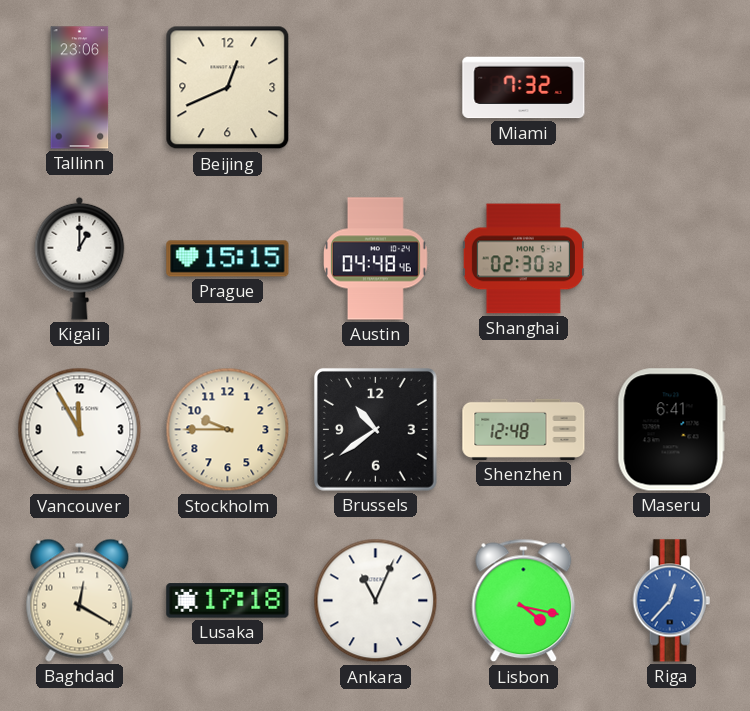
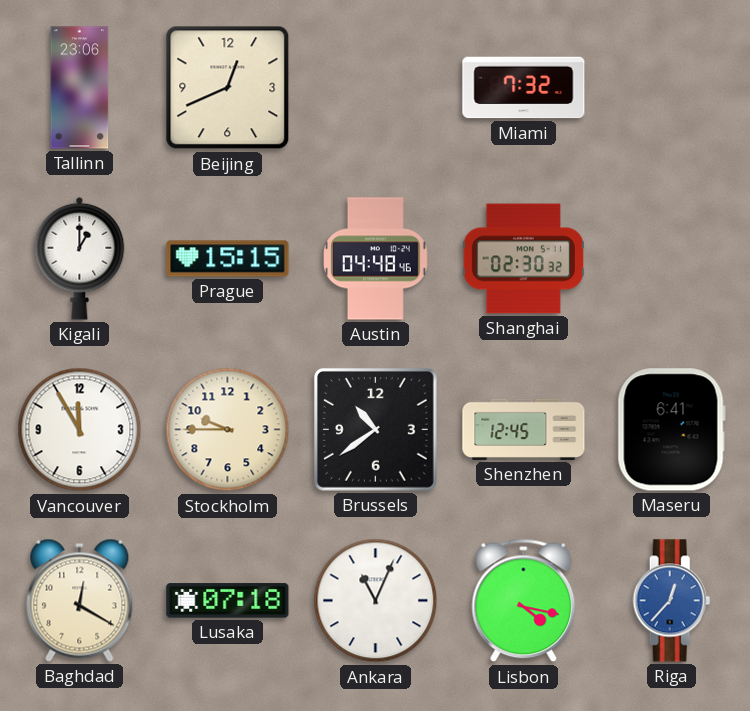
Shenzhen: 12:48 -> 12:45 (524, 429)
Lusaka: 17:18 -> 07:18 (228, 601)
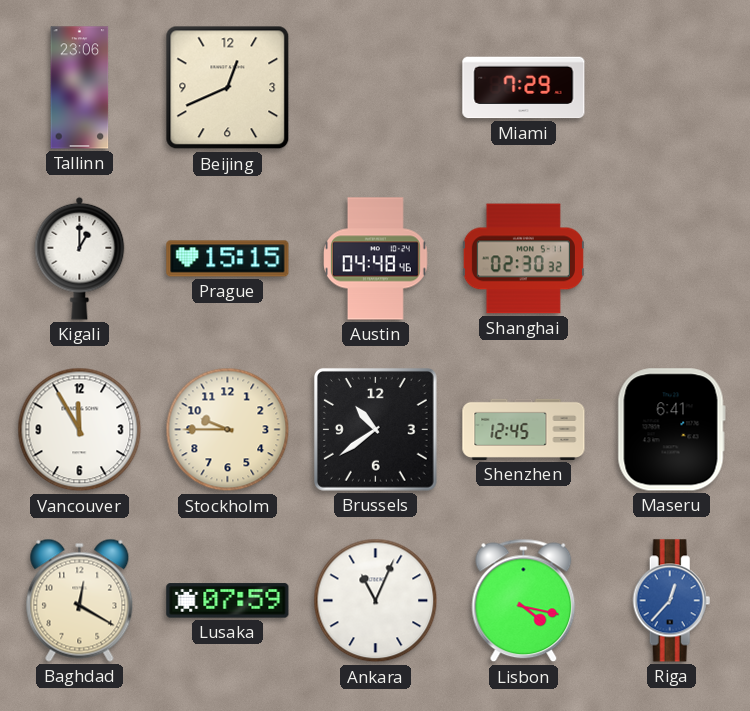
Miami: 7:32 -> 7:29 (524, 88)
Lusaka: 07:18 -> 07:59 (228, 601)
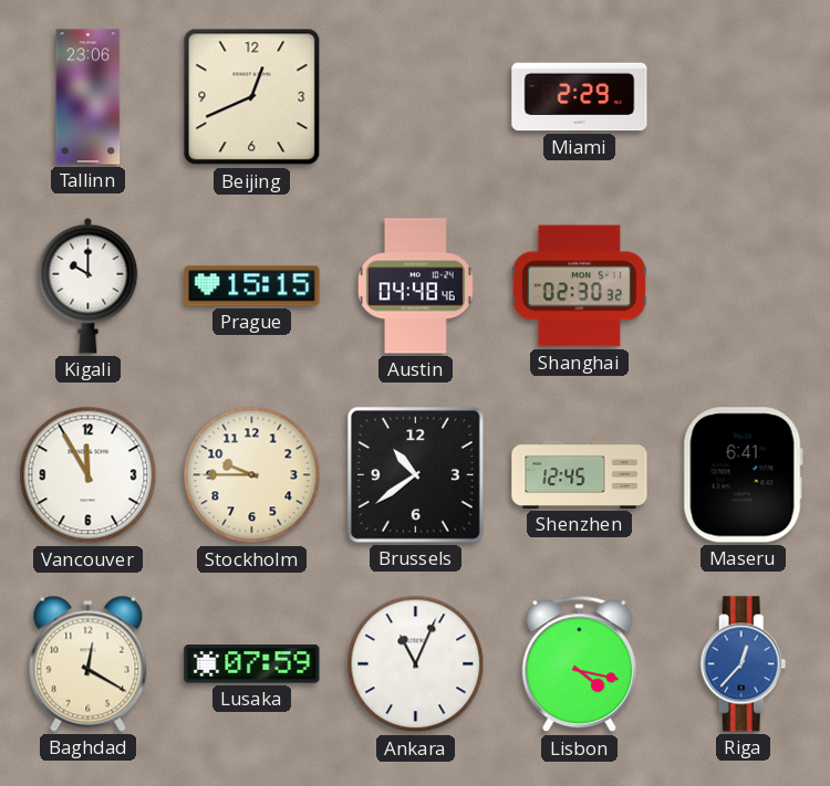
Miami: 7:29 -> 2:29 (580, 97)
Kigali: 1:00 -> 10:00 (89, 285)
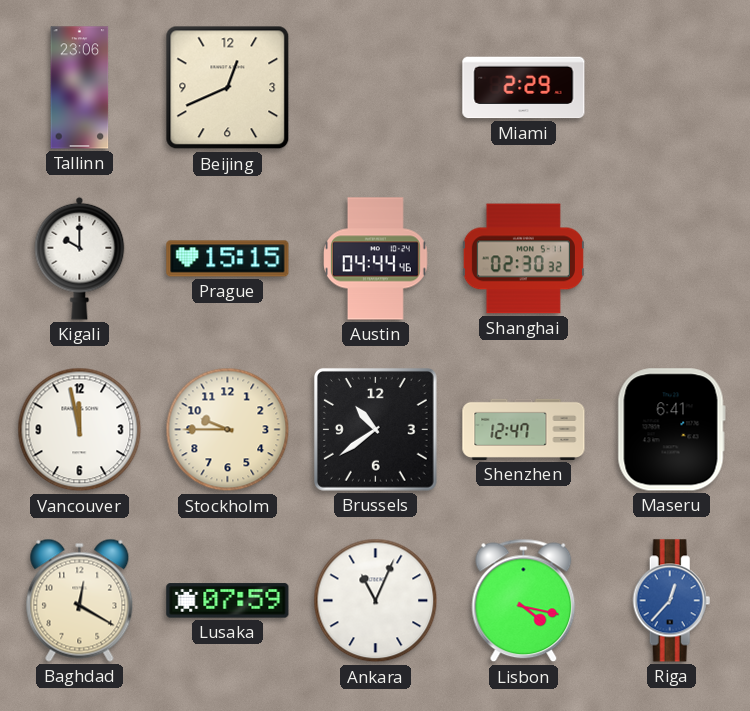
Austin: 04:48 -> 04:44 (376, 259)
Vancouver: 11:55 -> 11:58 (80, 430)
Shenzhen: 12:45 -> 12:47 (524, 429)
